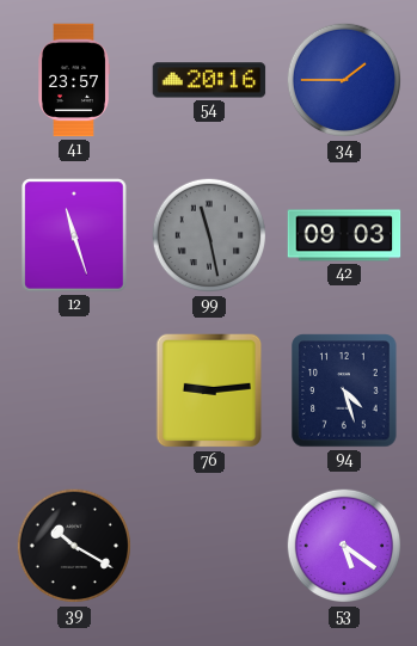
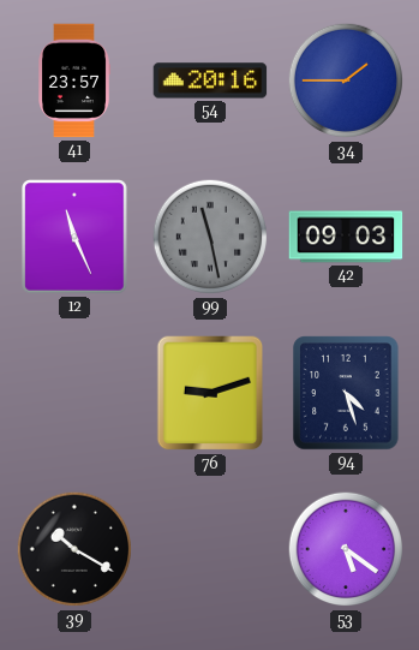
12: 11:27 -> 11:26 (74, 237)
76: 9:14 -> 9:12 (210, 393)
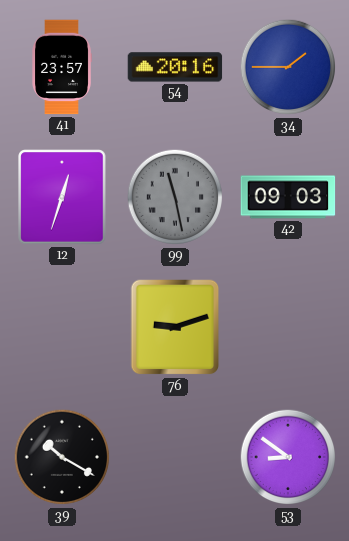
12: 11:26 -> 12:33 (62, 197)
94: 4:27 -> none (346, 393)
53: 5:21 -> 8:51 (288, 457)
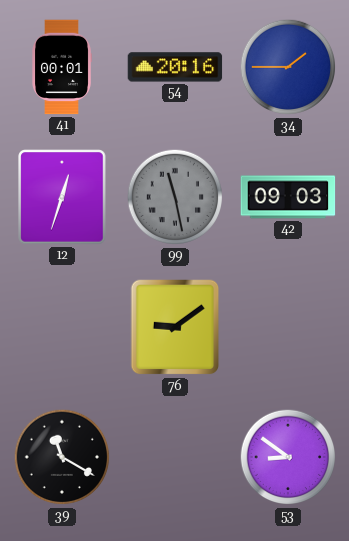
41: 23:57 -> 00:01 (62, 67)
76: 9:12 -> 9:09 (175, 327)
39: 10:20 -> 11:20 (62, 457)
